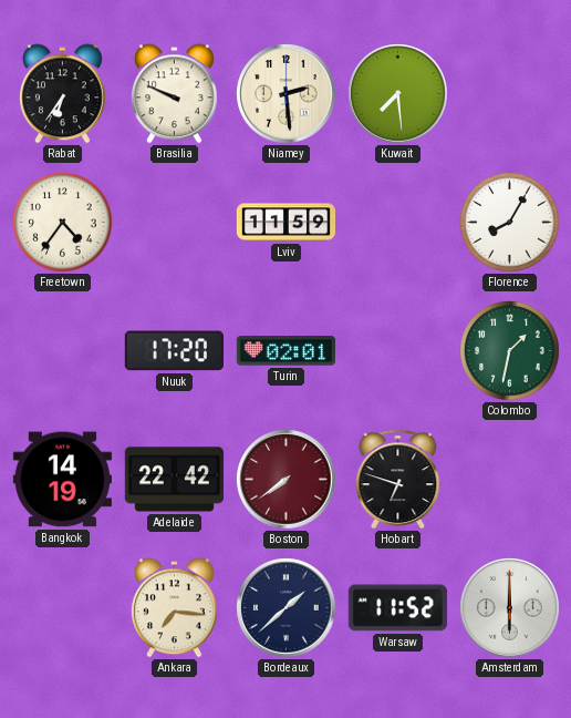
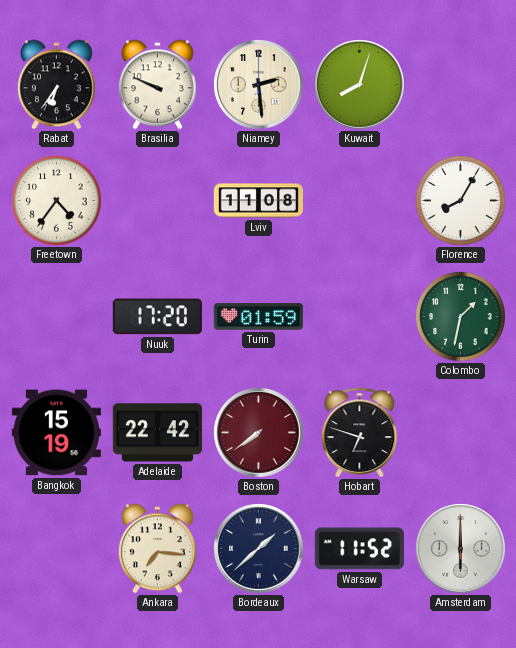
Kuwait: 7:29 -> 8:03 (360, 85)
Lviv: 11:59 -> 11:08 (258, 201)
Turin: 02:01 -> 01:59 (258, 317)
Bangkok: 14:19 -> 15:19 (56, 433)
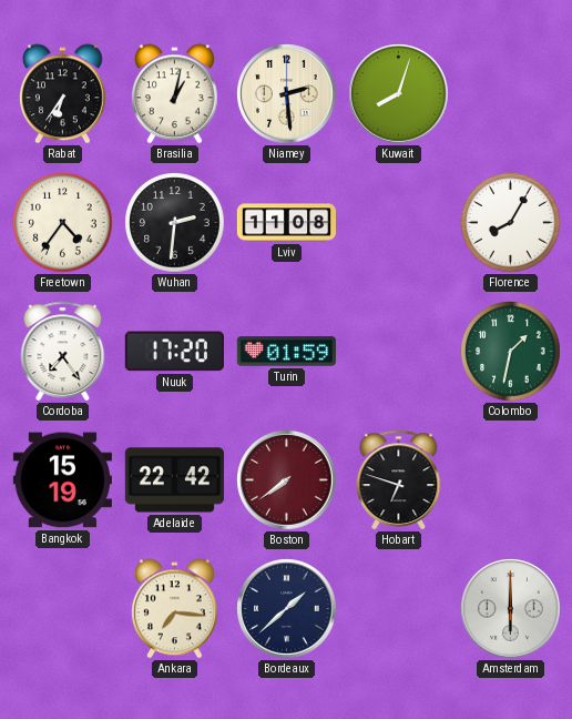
Brasilia: 9:49 -> 1:02 (174, 94)
Wuhan: none -> 2:31 (175, 223)
Cordoba: none -> 7:24 (63, 351)
Warsaw: 11:52 -> none (359, 549)
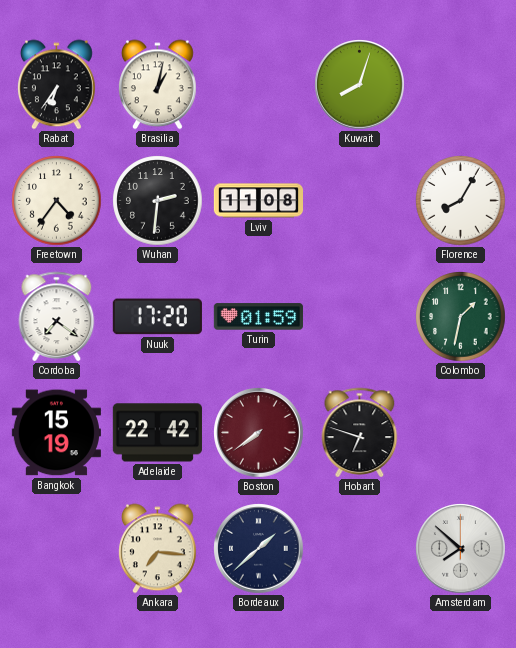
Niamey: 2:29 -> none (287, 94)
Cordoba: 7:24 -> 7:21 (57, 316)
Amsterdam: 6:00 -> 7:52 (461, 549)
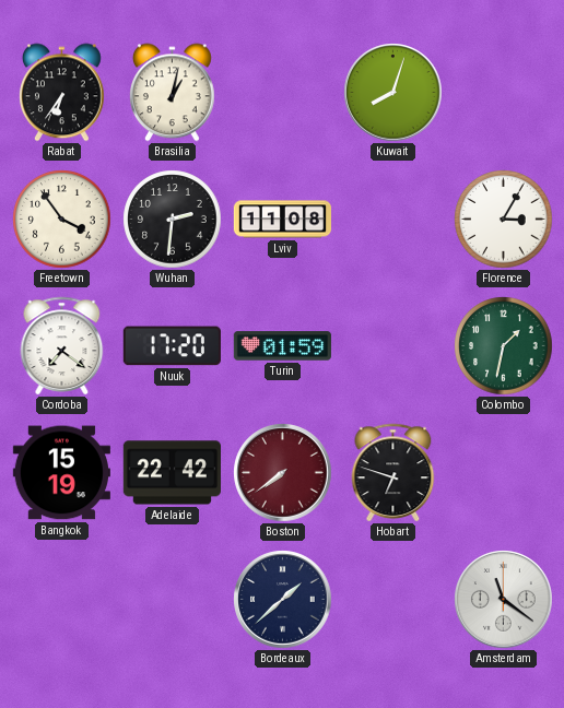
Freetown: 4:36 -> 3:54 (62, 220)
Florence: 8:05 -> 3:05 (504, 220)
Ankara: 7:16 -> none (157, 549)
Amsterdam: 7:52 -> 11:21 (504, 600)
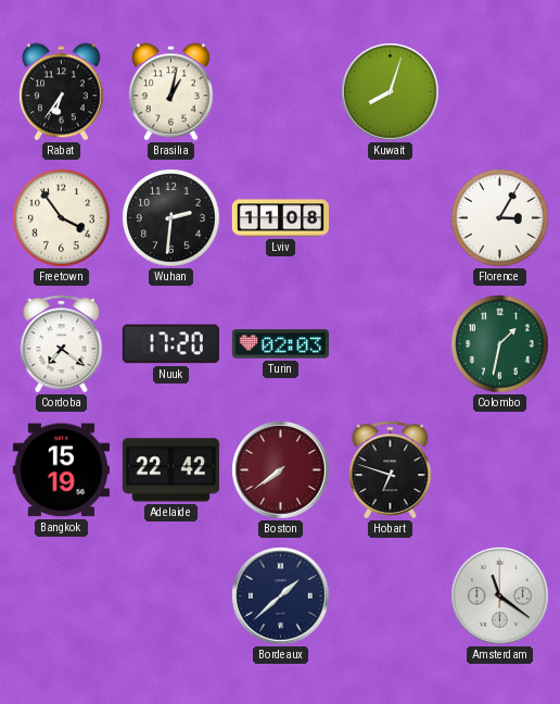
Turin: 01:59 -> 02:03 (280, 344)
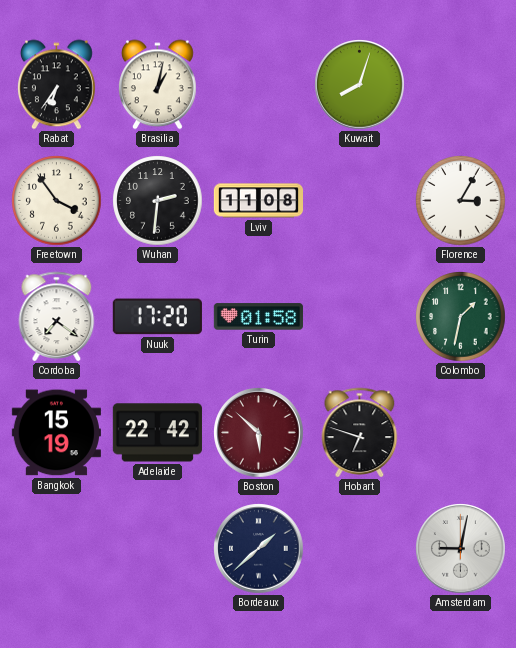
Turin: 02:03 -> 01:58 (258, 317)
Boston: 7:39 -> 5:52 (259, 433)
Amsterdam: 11:21 -> 9:02 (461, 549)
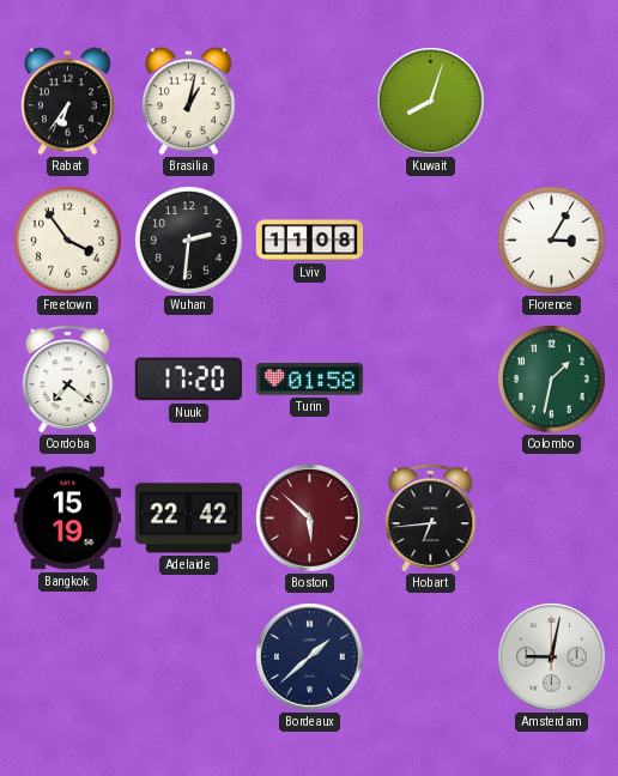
Hobart: 6:48 -> 6:44 (431, 517)
